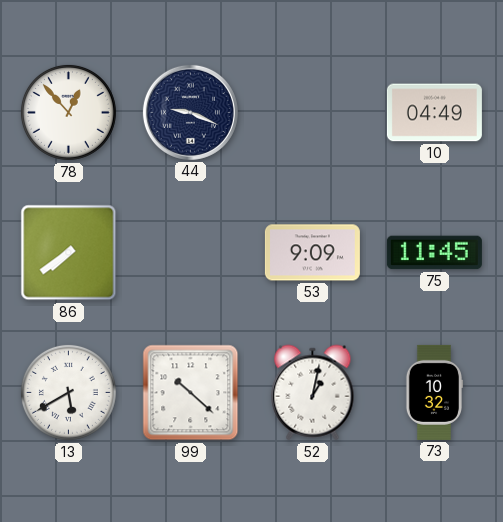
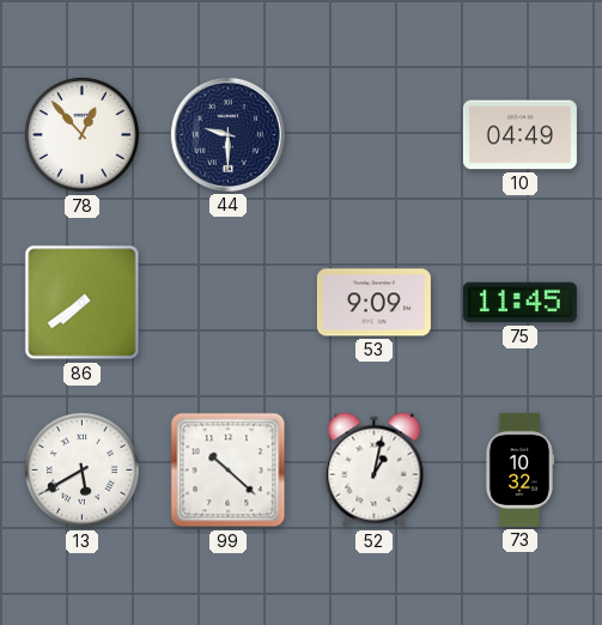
44: 9:19 -> 9:30 (227, 134)
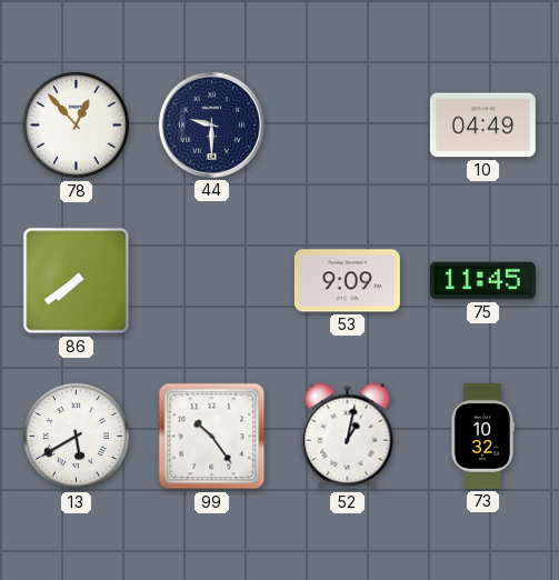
99: 10:22 -> 10:24 (212, 437)
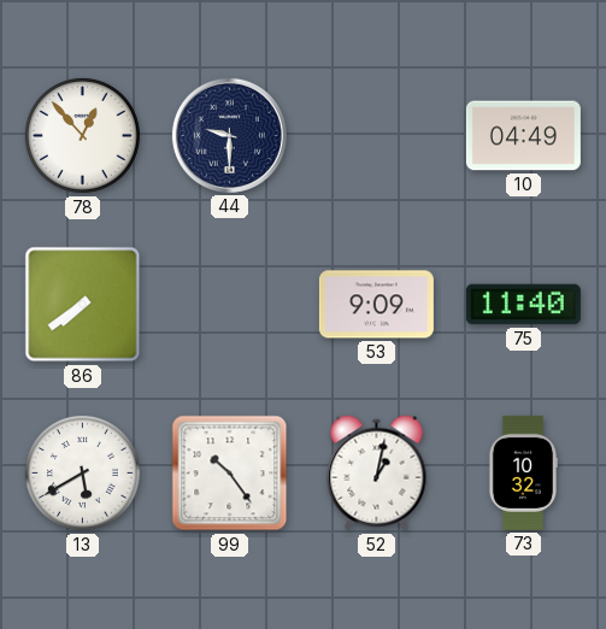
75: 11:45 -> 11:40 (523, 305)
